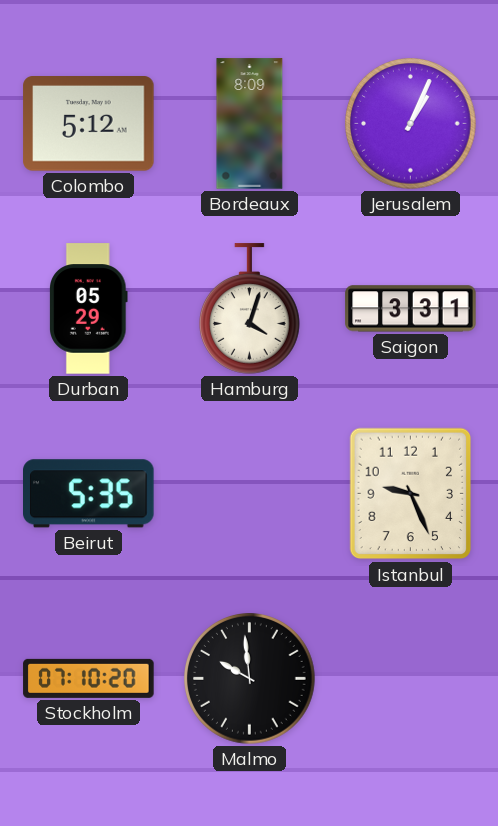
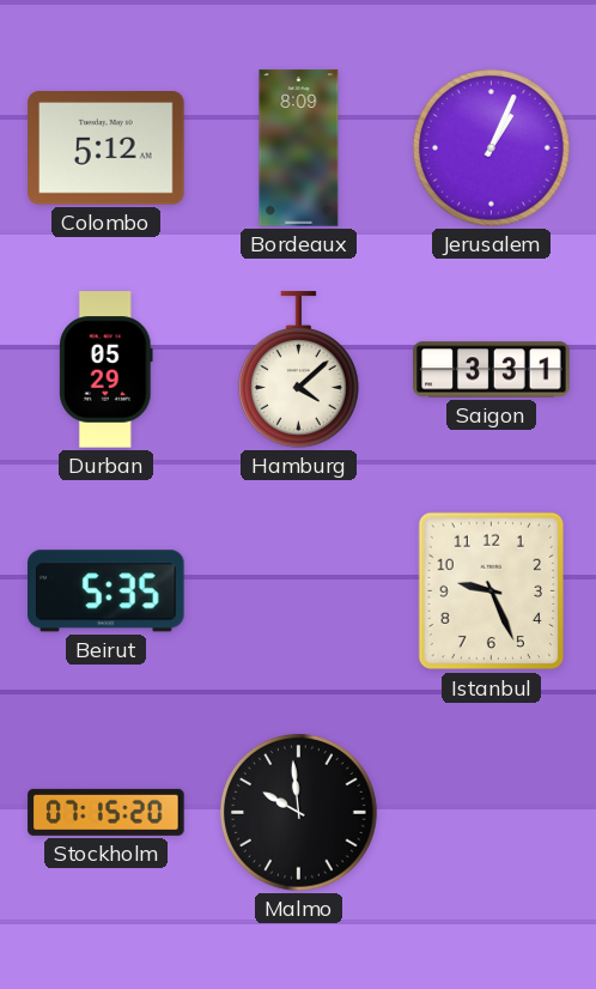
Hamburg: 4:03 -> 4:08 (298, 370)
Stockholm: 07:10 -> 07:15 (107, 812)
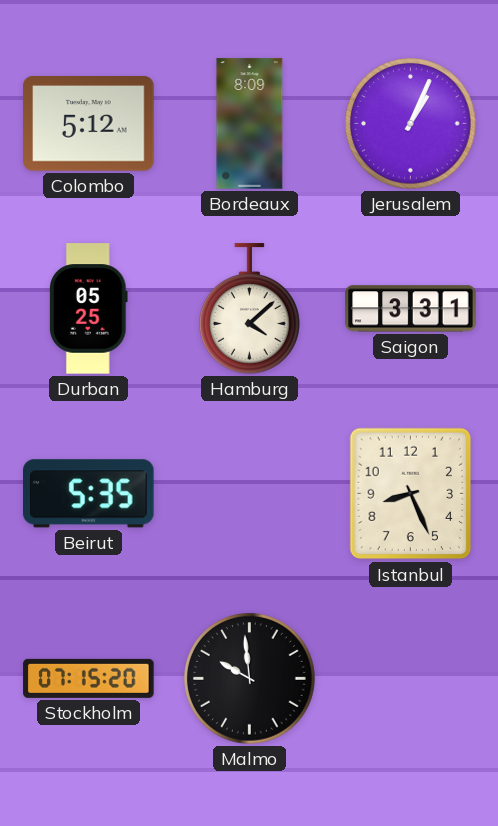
Durban: 05:29 -> 05:25 (89, 309)
Istanbul: 9:26 -> 8:26 (411, 494)
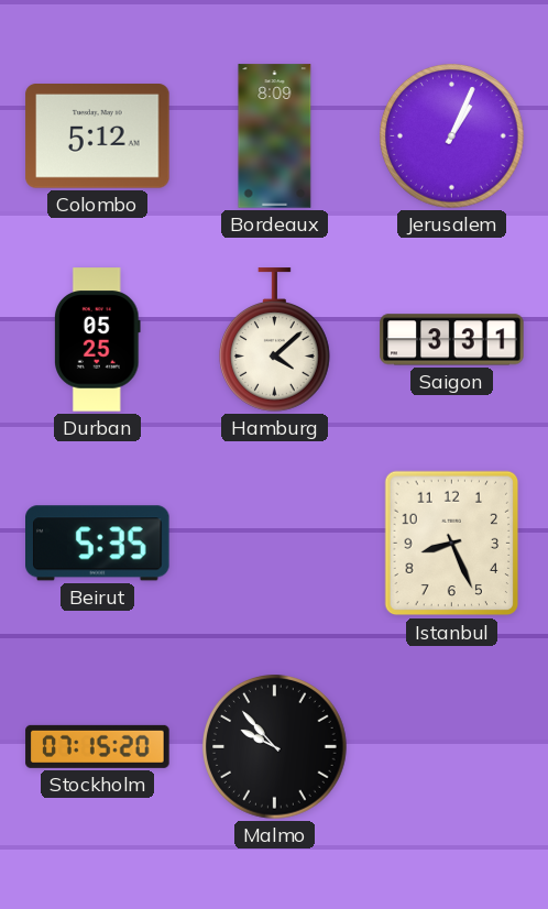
Malmo: 9:59 -> 9:53 (275, 747)
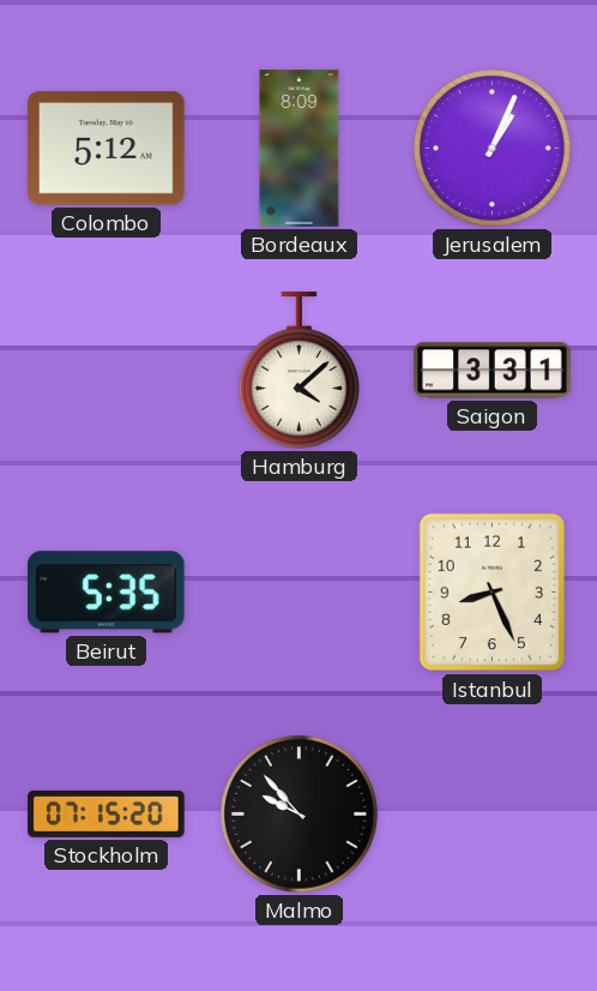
Durban: 05:25 -> none (98, 340)
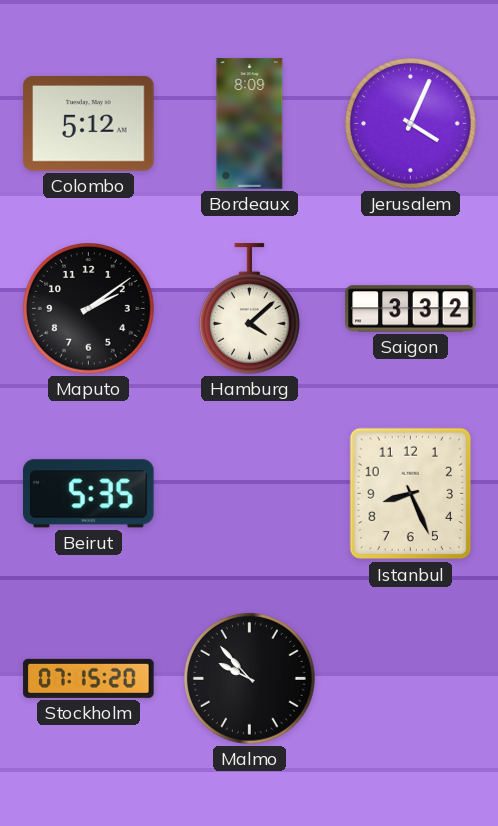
Jerusalem: 1:04 -> 4:04 (411, 124)
Maputo: none -> 2:09 (89, 309)
Saigon: 3:31 -> 3:32 (411, 309)
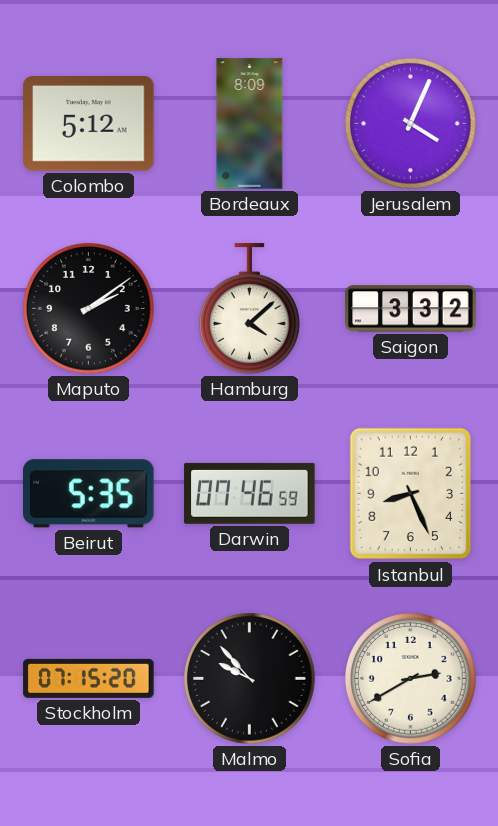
Darwin: none -> 07:46 (250, 493)
Sofia: none -> 2:40 (411, 679)
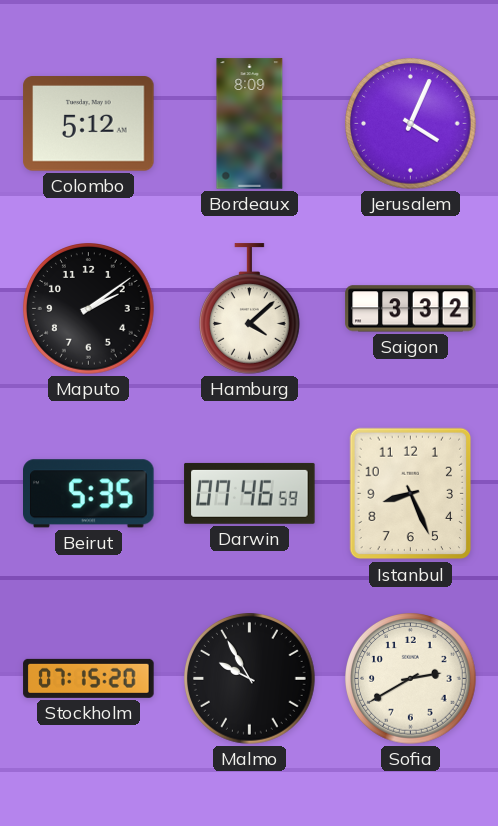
Malmo: 9:53 -> 9:55 (250, 679)
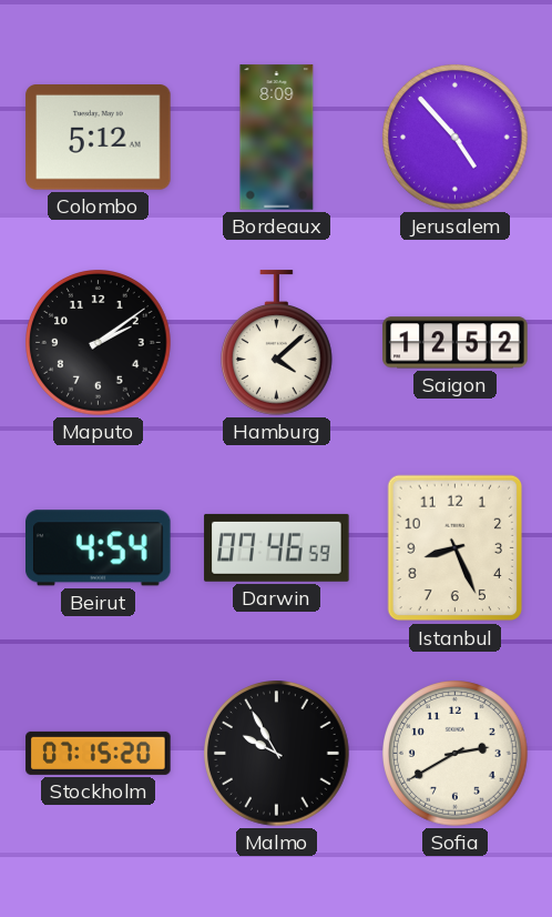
Jerusalem: 4:04 -> 4:53 (456, 138)
Saigon: 3:32 -> 12:52 (456, 343)
Beirut: 5:35 -> 4:54 (99, 548)
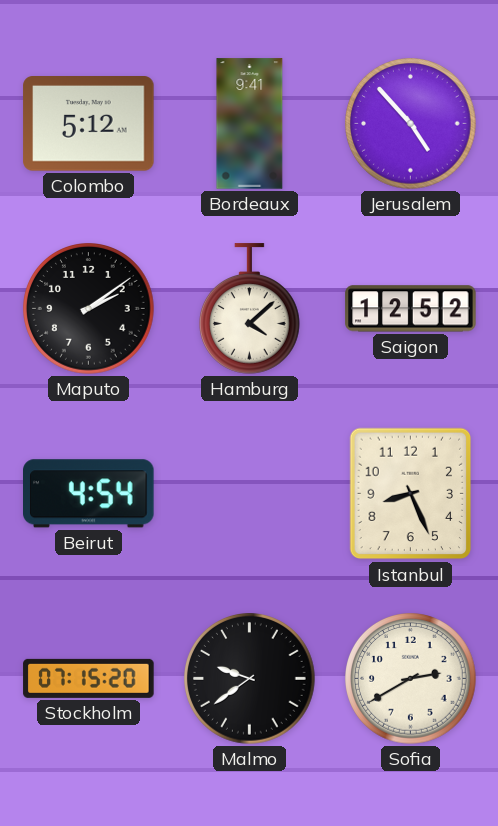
Bordeaux: 8:09 -> 9:41 (250, 124)
Darwin: 07:46 -> none (277, 547)
Malmo: 9:55 -> 9:39 (250, 679)
